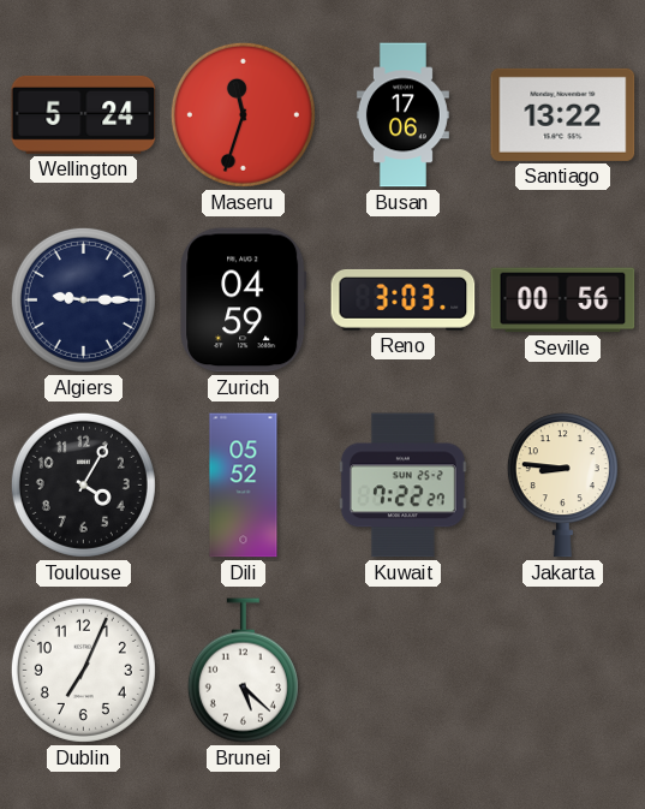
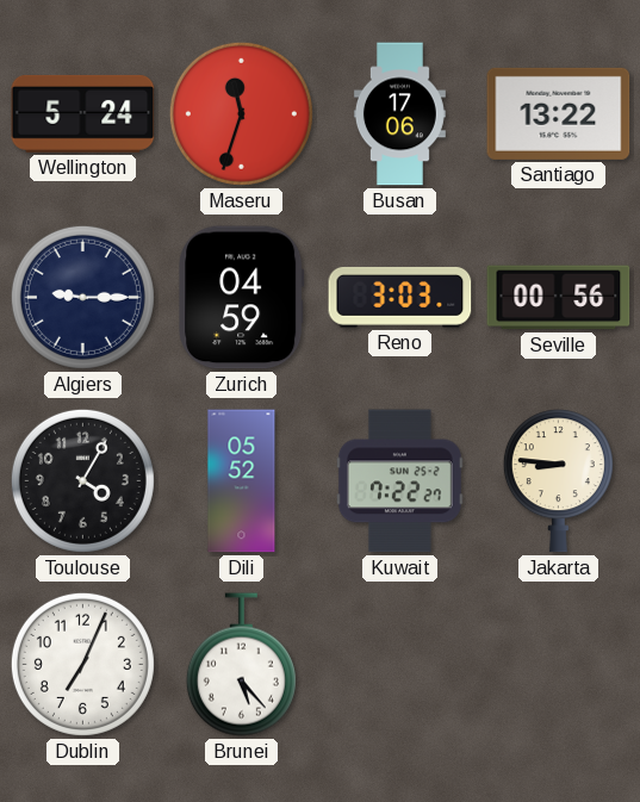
Brunei: 5:22 -> 5:23 (241, 665)
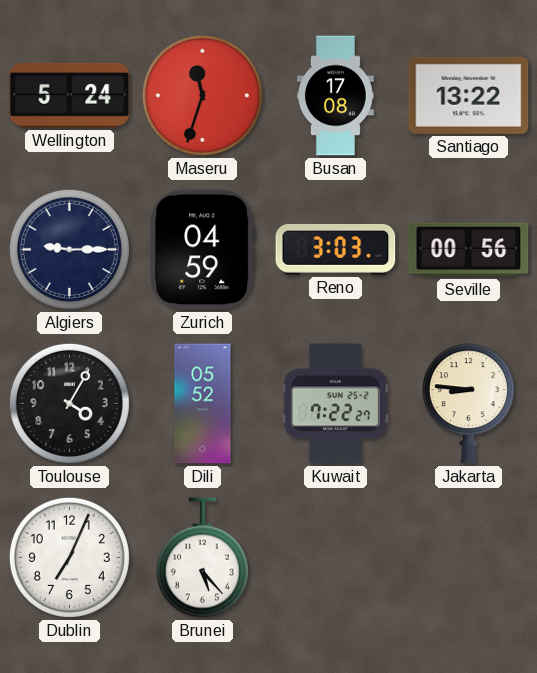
Busan: 17:06 -> 17:08 (335, 96)
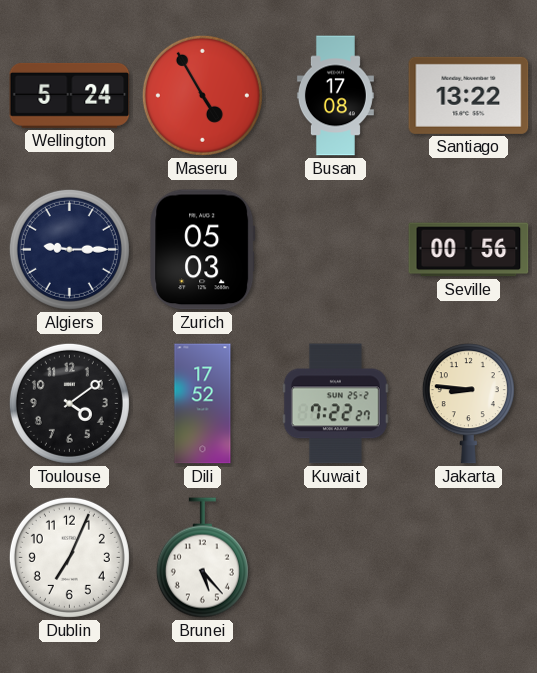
Maseru: 11:33 -> 4:55 (202, 95)
Zurich: 04:59 -> 05:03 (203, 250)
Reno: 3:03 -> none (336, 249)
Toulouse: 4:05 -> 4:09 (69, 403)
Dili: 05:52 -> 17:52 (203, 404)
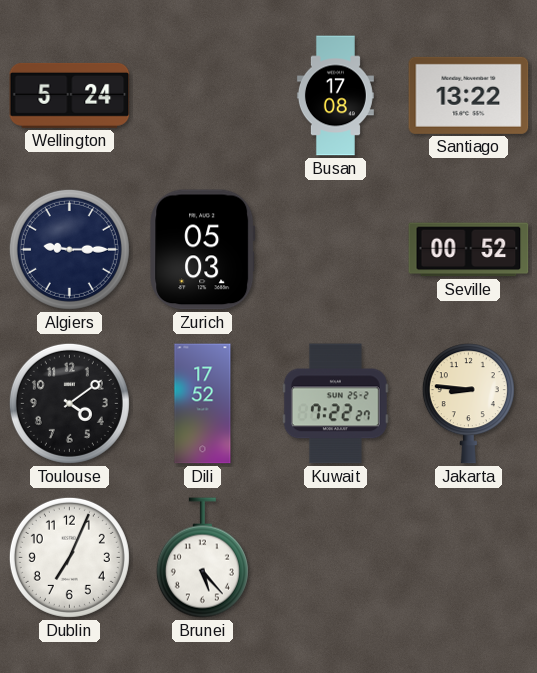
Maseru: 4:55 -> none (202, 95)
Seville: 00:56 -> 00:52 (469, 250)
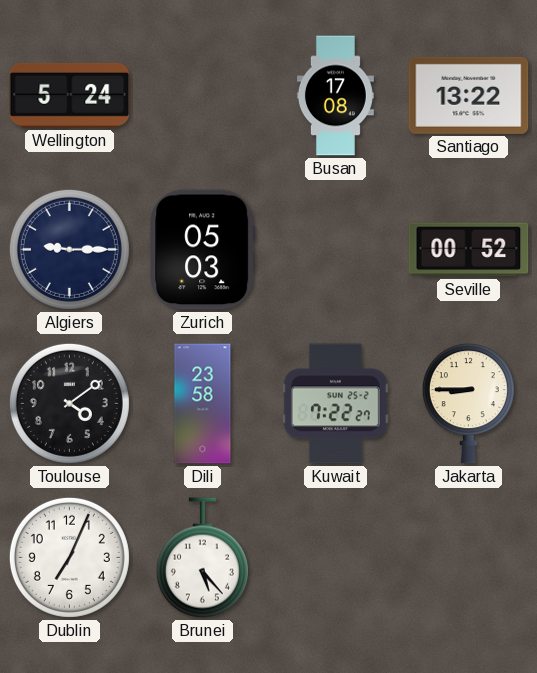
Dili: 17:52 -> 23:58 (203, 404)
Jakarta: 8:46 -> 8:45 (468, 404)
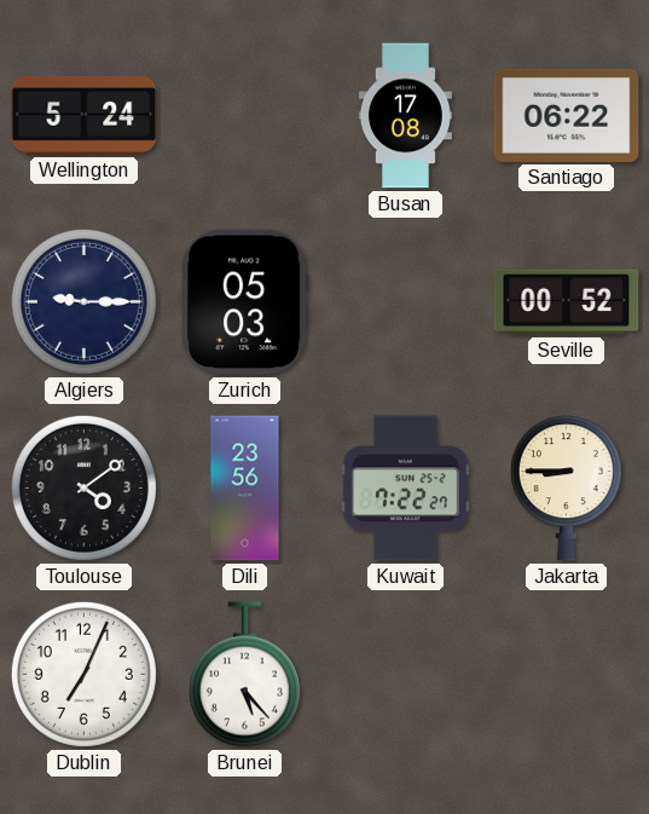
Santiago: 13:22 -> 06:22 (567, 115)
Dili: 23:58 -> 23:56 (245, 489)
